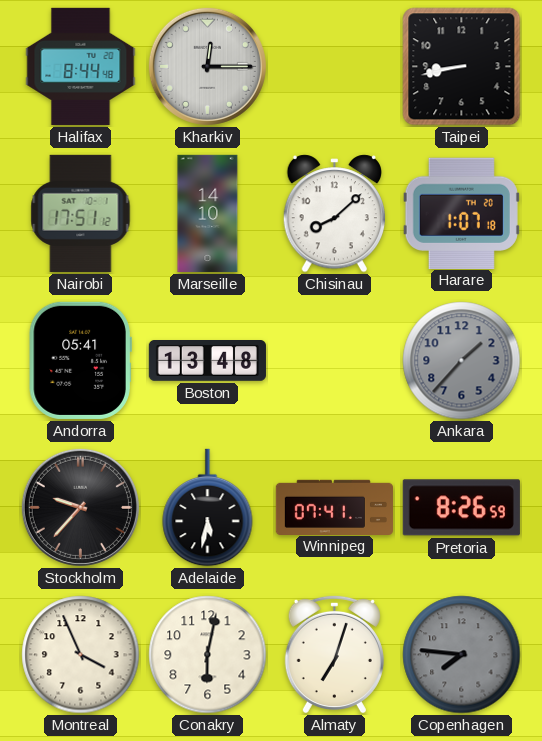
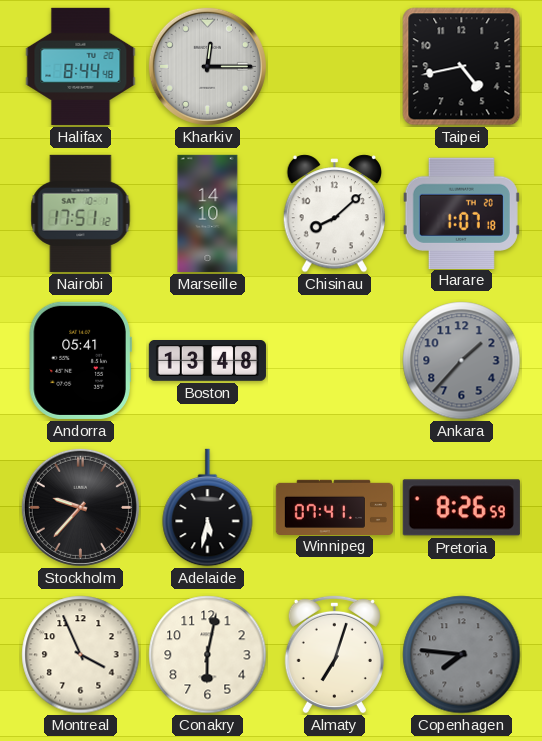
Taipei: 8:43 -> 4:43 (462, 67)
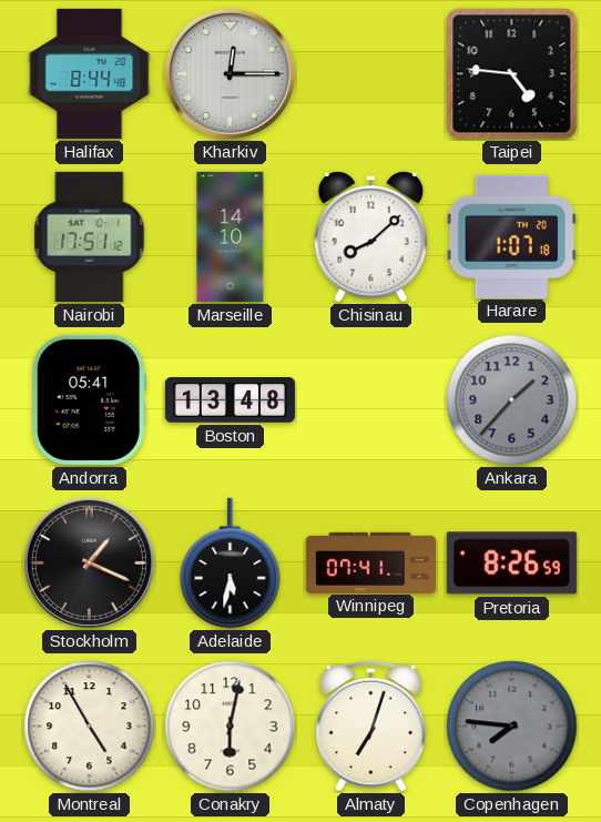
Taipei: 4:43 -> 4:46 (512, 74)
Stockholm: 9:37 -> 1:19 (89, 562)
Montreal: 3:56 -> 4:55 (90, 727)
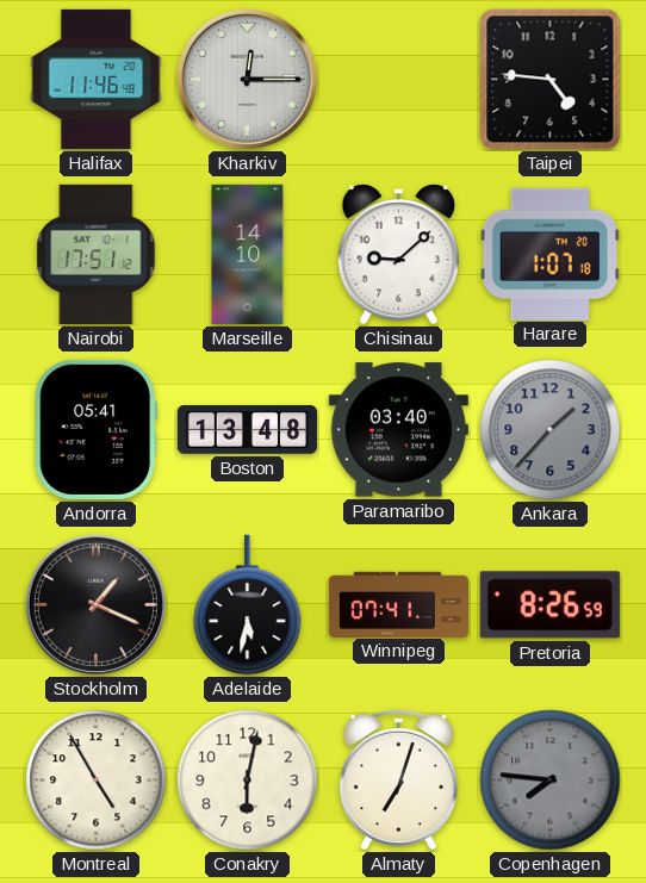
Halifax: 8:44 -> 11:46 (97, 79)
Chisinau: 8:08 -> 9:08 (398, 255)
Paramaribo: none -> 03:40 (398, 430)
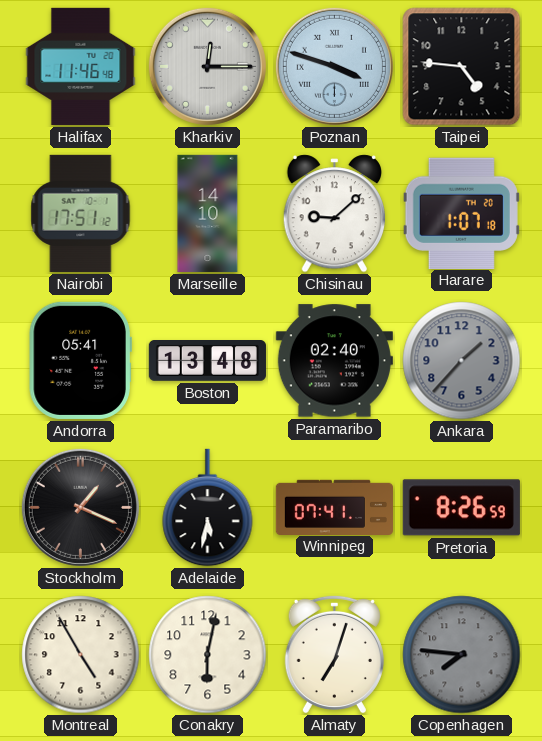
Poznan: none -> 3:48 (334, 66)
Paramaribo: 03:40 -> 02:40 (334, 361)
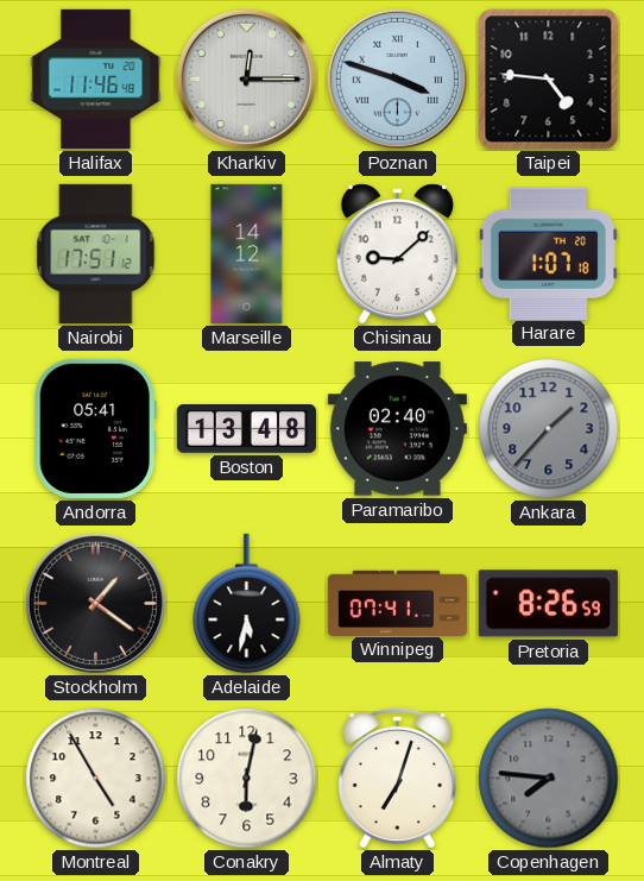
Marseille: 14:10 -> 14:12 (247, 253)
Stockholm: 1:19 -> 1:21 (95, 603)
